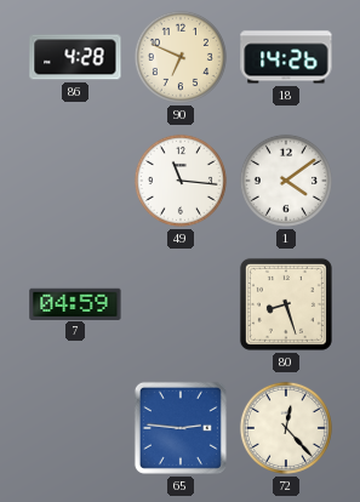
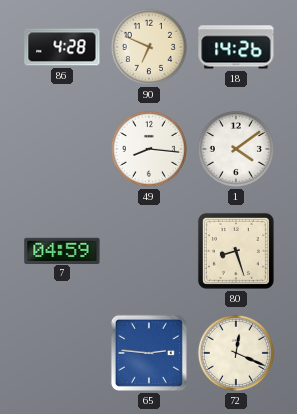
49: 11:16 -> 8:16 (149, 149)
72: 12:23 -> 12:19 (236, 353)
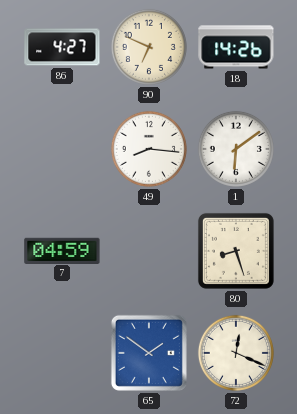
86: 4:28 -> 4:27 (62, 47)
1: 4:09 -> 6:09 (236, 149)
65: 2:46 -> 1:51 (149, 353)
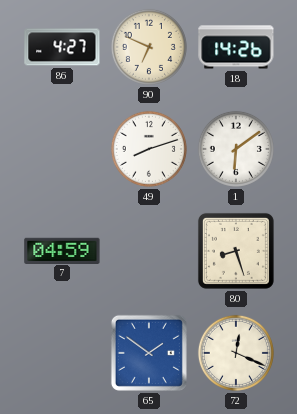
49: 8:16 -> 8:12 (149, 149)
